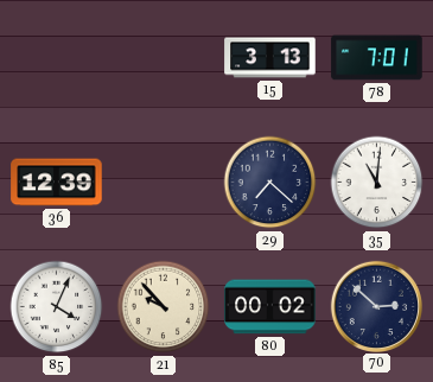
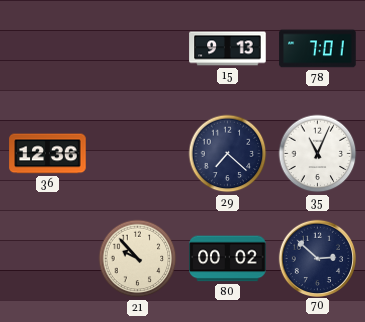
15: 3:13 -> 9:13 (228, 49)
36: 12:39 -> 12:36 (48, 154)
35: 11:01 -> 11:04 (318, 154)
85: 4:04 -> none (57, 307)
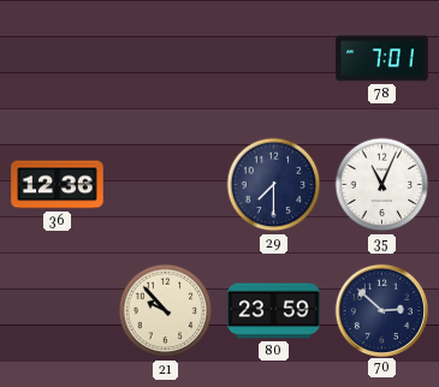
15: 9:13 -> none (228, 49)
29: 7:22 -> 7:30 (274, 185)
80: 00:02 -> 23:59 (274, 311)
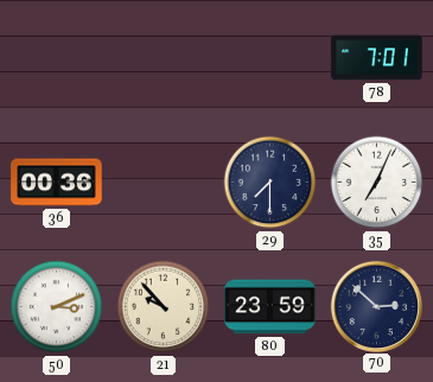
36: 12:36 -> 00:36 (57, 183)
35: 11:04 -> 7:04 (377, 183)
50: none -> 3:11 (57, 307)
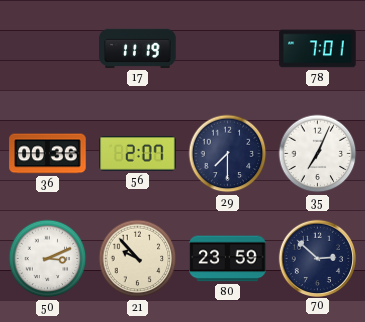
17: none -> 11:19 (138, 48)
56: none -> 2:07 (138, 154)
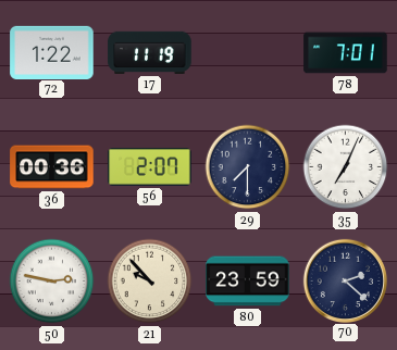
72: none -> 1:22 (52, 52)
50: 3:11 -> 2:47 (52, 282)
70: 2:52 -> 2:22 (345, 280)
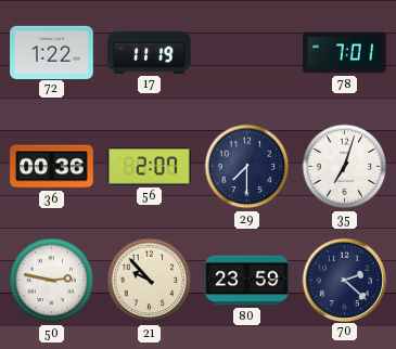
35: 7:04 -> 7:03 (345, 167)
